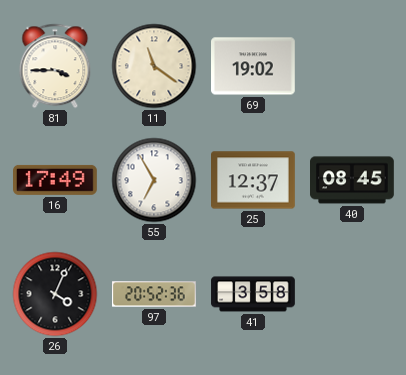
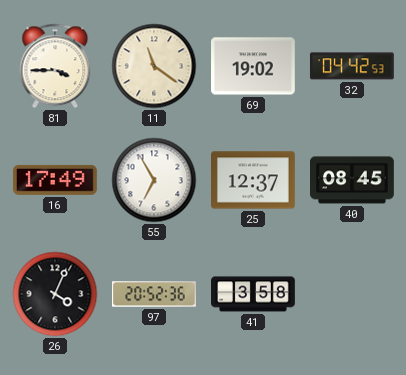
32: none -> 04:42 (352, 66)
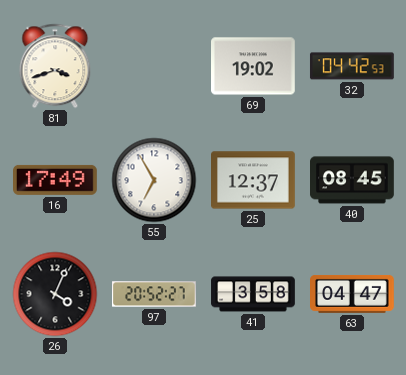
81: 3:45 -> 3:42 (55, 66)
11: 11:21 -> none (154, 66)
97: 20:52:36 -> 20:52:27 (154, 294)
63: none -> 04:47 (353, 294)
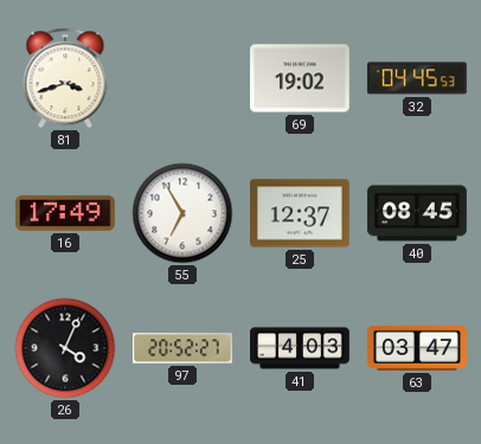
32: 04:42 -> 04:45 (417, 78)
41: 3:58 -> 4:03 (300, 348)
63: 04:47 -> 03:47 (418, 348)
